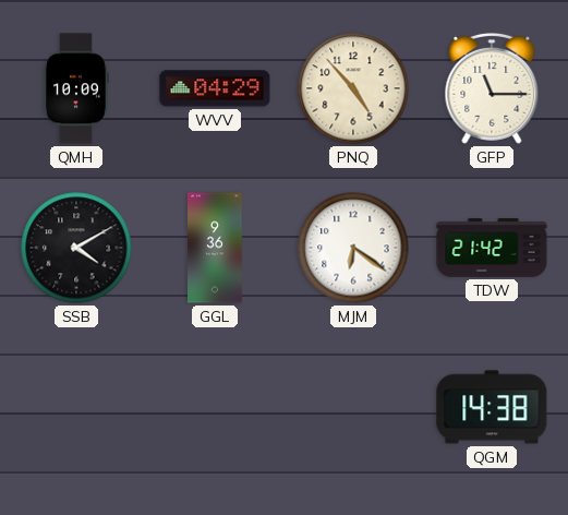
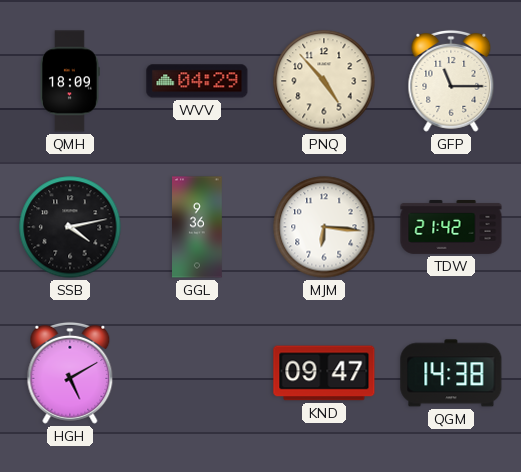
QMH: 10:09 -> 18:09 (70, 81)
SSB: 4:10 -> 4:13 (70, 227)
MJM: 6:21 -> 6:16 (324, 227)
HGH: none -> 5:10 (70, 373)
KND: none -> 09:47 (324, 373)
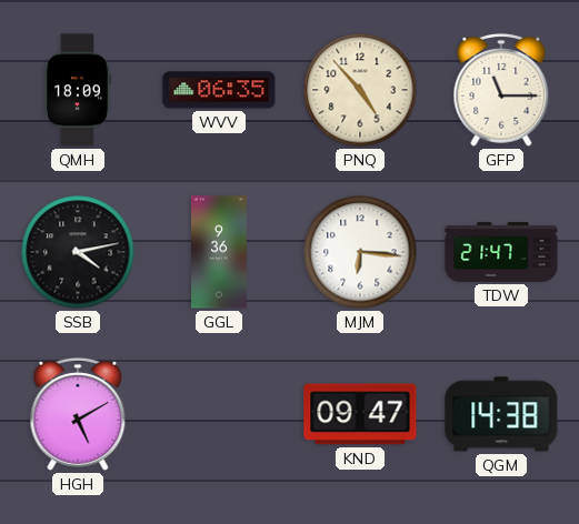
WVV: 04:29 -> 06:35 (219, 90)
TDW: 21:42 -> 21:47 (501, 252)
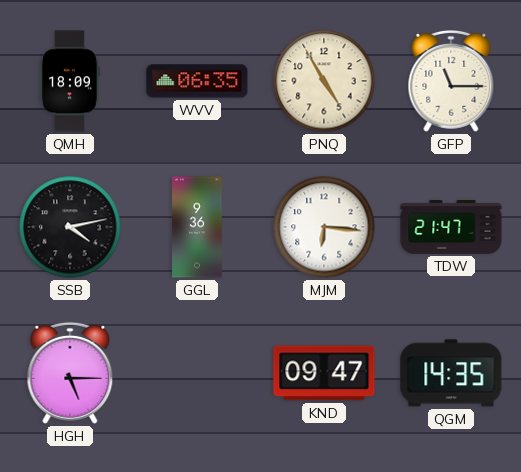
PNQ: 4:53 -> 4:55 (324, 81)
HGH: 5:10 -> 5:15 (70, 373)
QGM: 14:38 -> 14:35 (451, 373)
